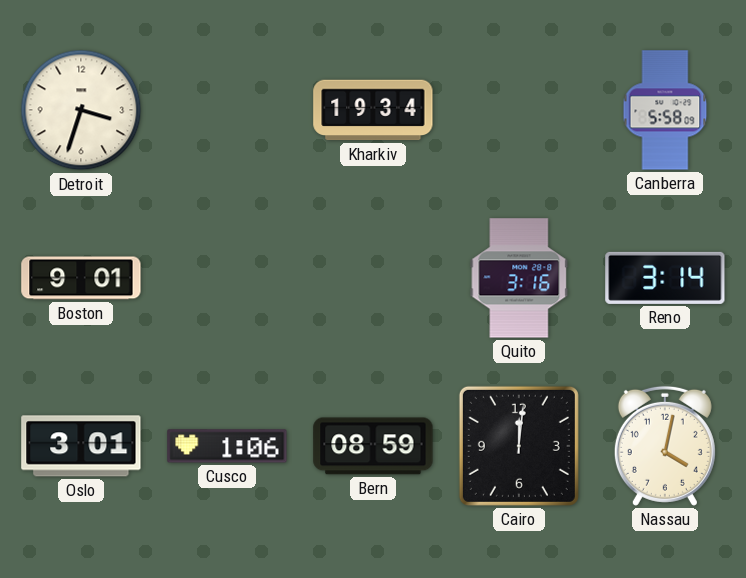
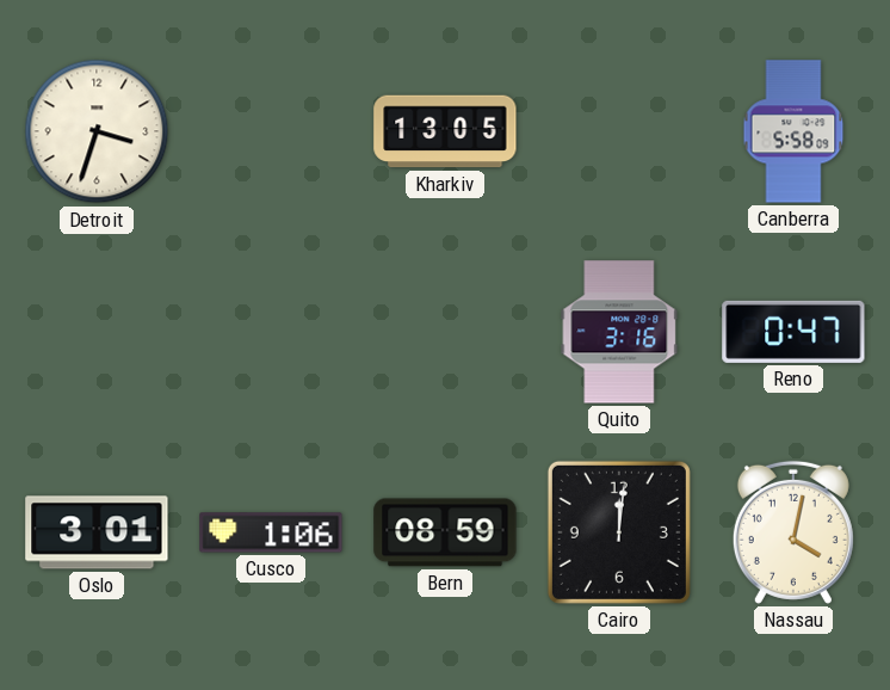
Kharkiv: 19:34 -> 13:05 (445, 131)
Boston: 9:01 -> none (81, 278)
Reno: 3:14 -> 0:47 (793, 332)
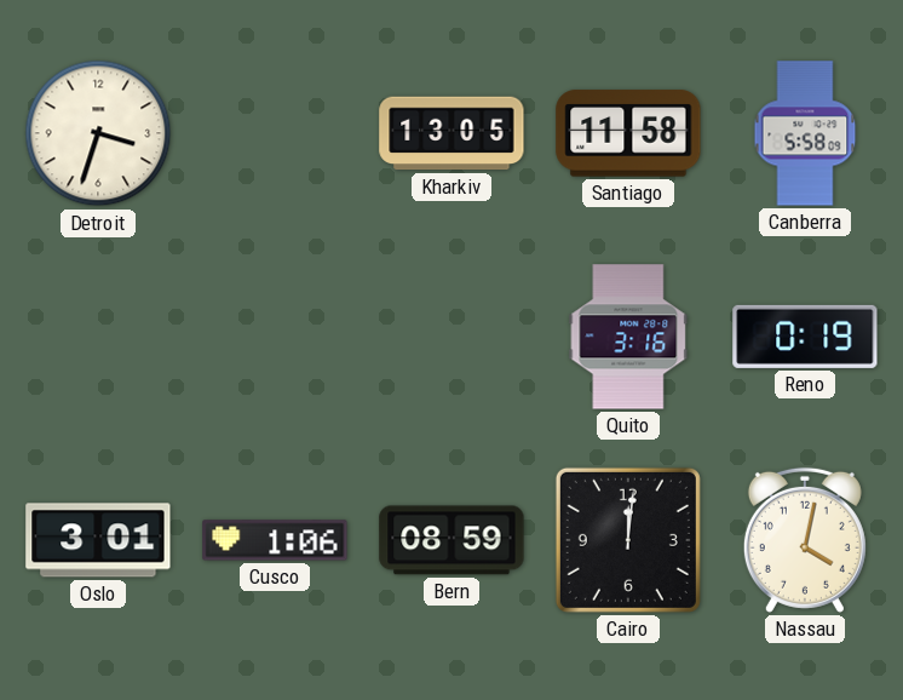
Santiago: none -> 11:58 (628, 133)
Reno: 0:47 -> 0:19 (805, 337)
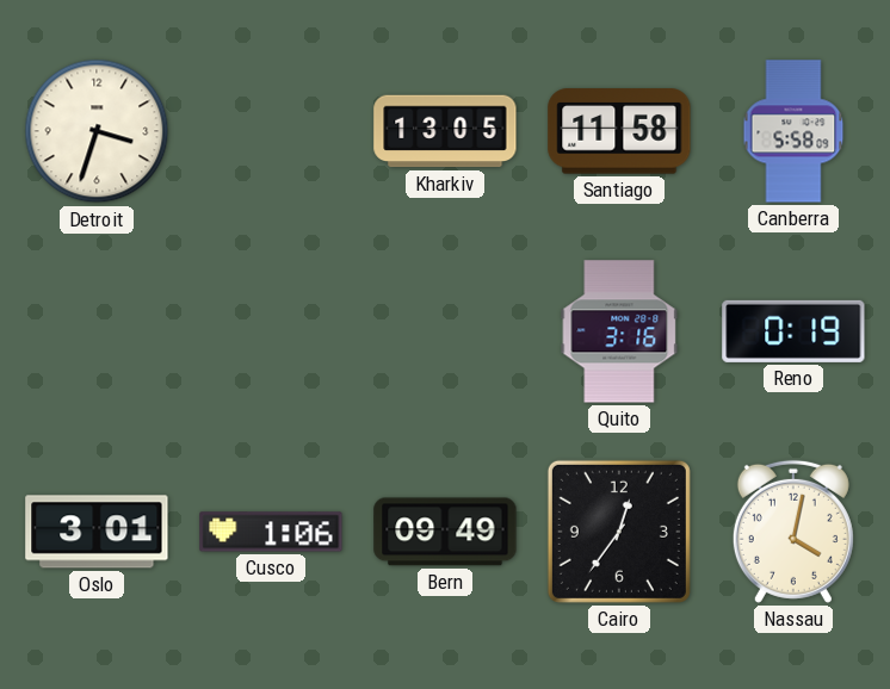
Bern: 08:59 -> 09:49 (445, 532)
Cairo: 12:01 -> 12:36 (619, 532)
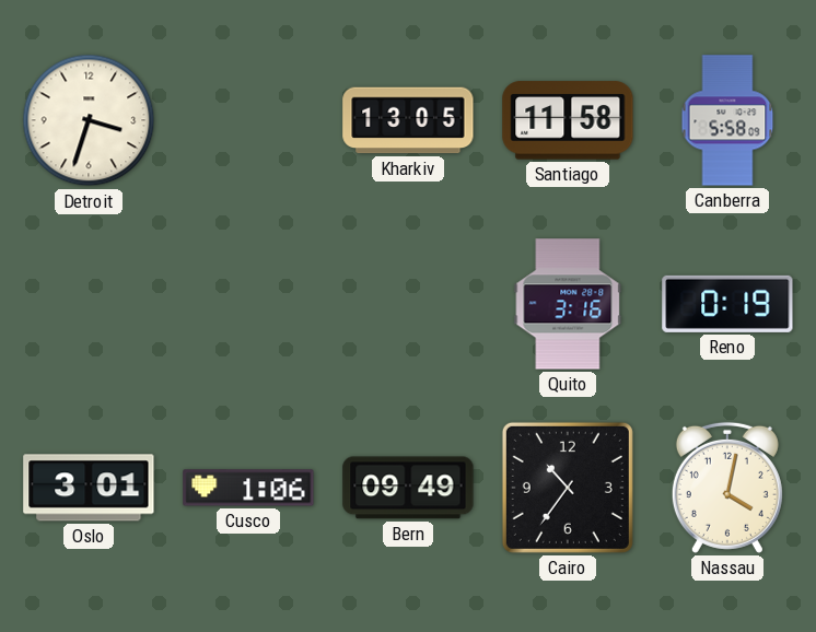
Cairo: 12:36 -> 10:36 (568, 488)
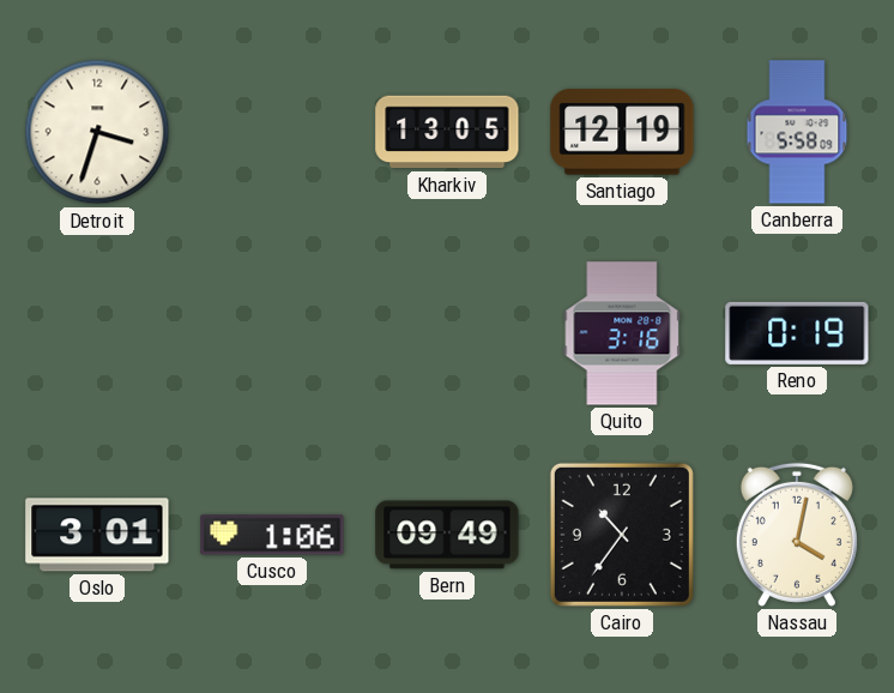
Santiago: 11:58 -> 12:19 (622, 132)
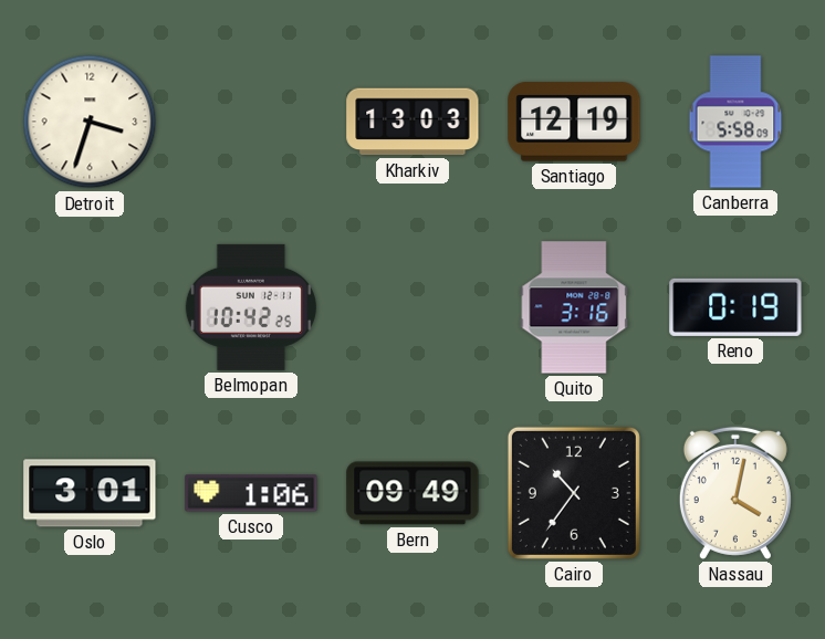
Kharkiv: 13:05 -> 13:03 (412, 122)
Belmopan: none -> 10:42 (251, 307)
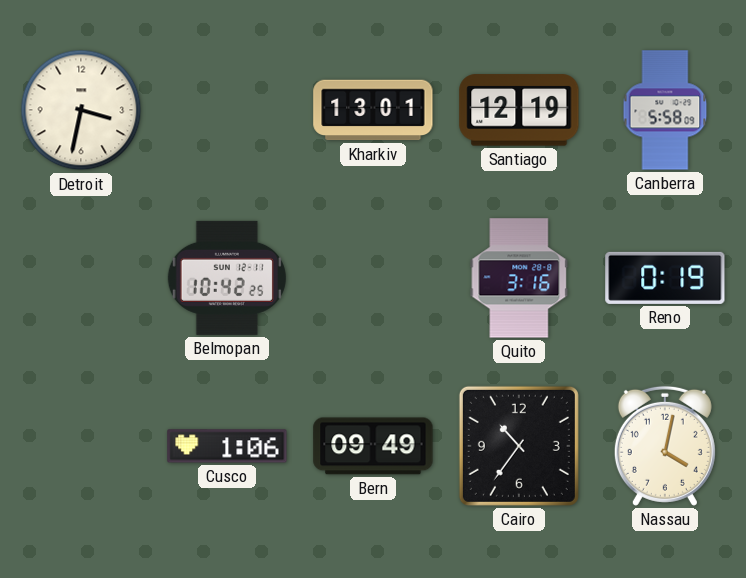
Detroit: 3:33 -> 3:32 (81, 110)
Kharkiv: 13:03 -> 13:01 (373, 110)
Oslo: 3:01 -> none (90, 493)
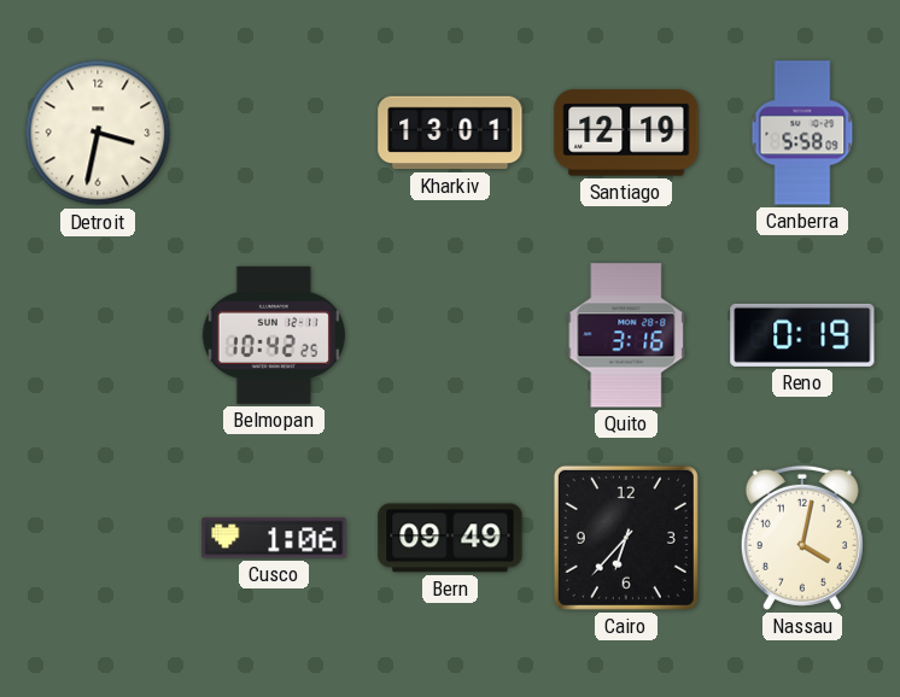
Cairo: 10:36 -> 6:37 (626, 538)
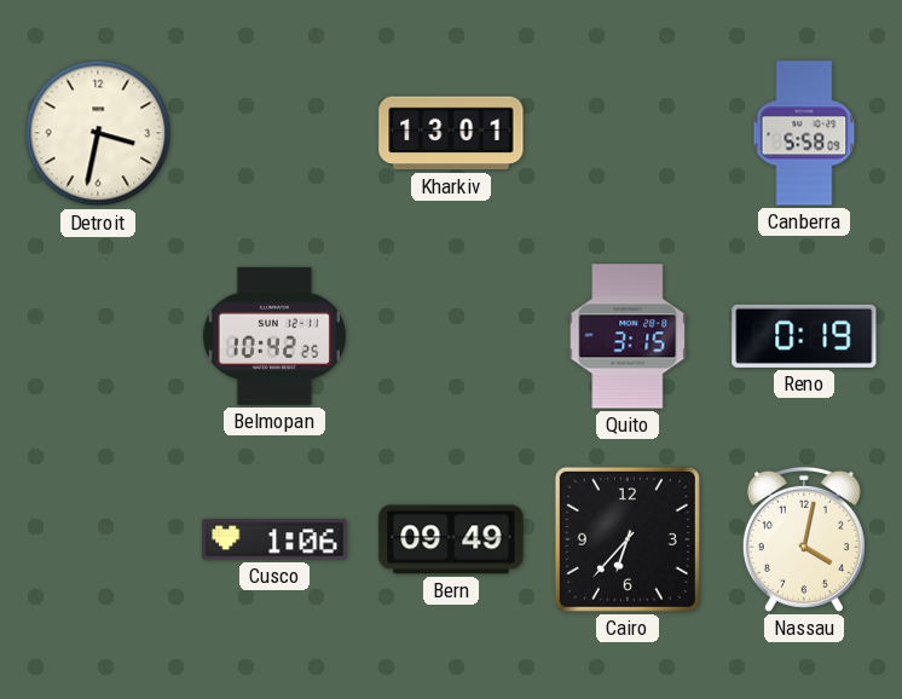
Santiago: 12:19 -> none (626, 133)
Quito: 3:16 -> 3:15 (628, 336)
